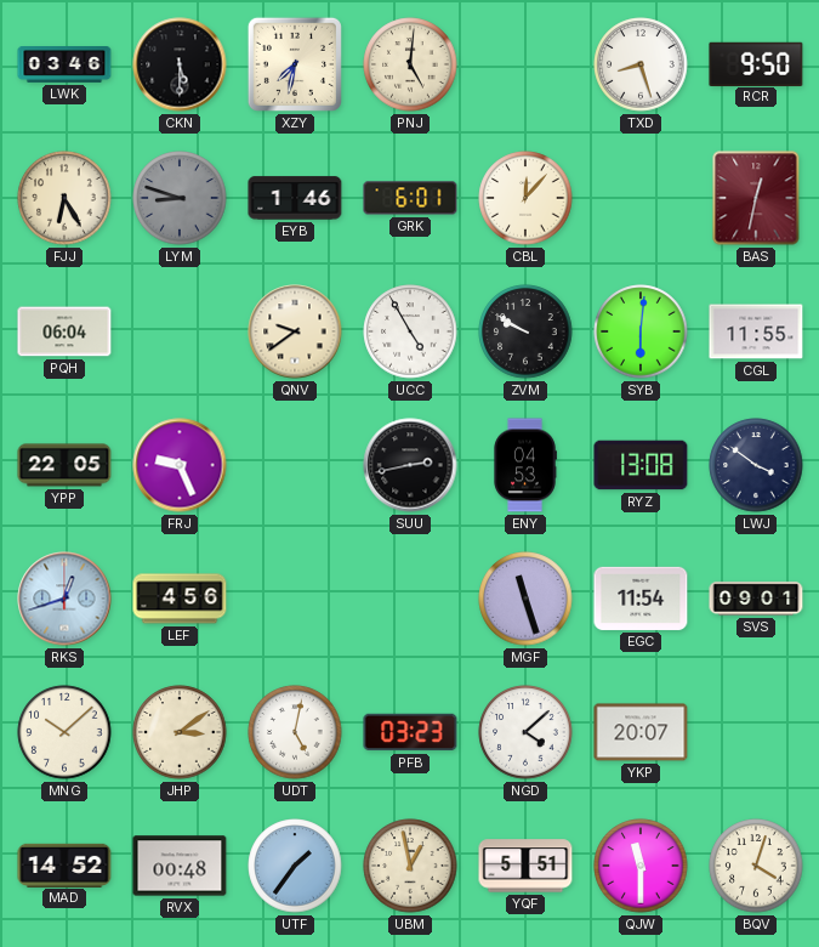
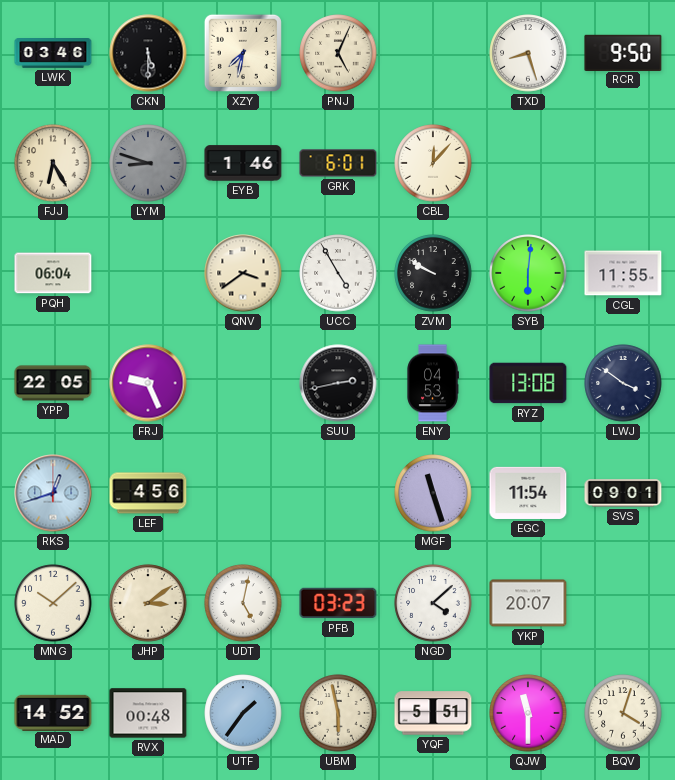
PNJ: 5:01 -> 5:04 (338, 53)
BAS: 12:32 -> none (756, 198)
QNV: 9:39 -> 3:39 (243, 273)
UBM: 12:58 -> 5:58 (338, 713)
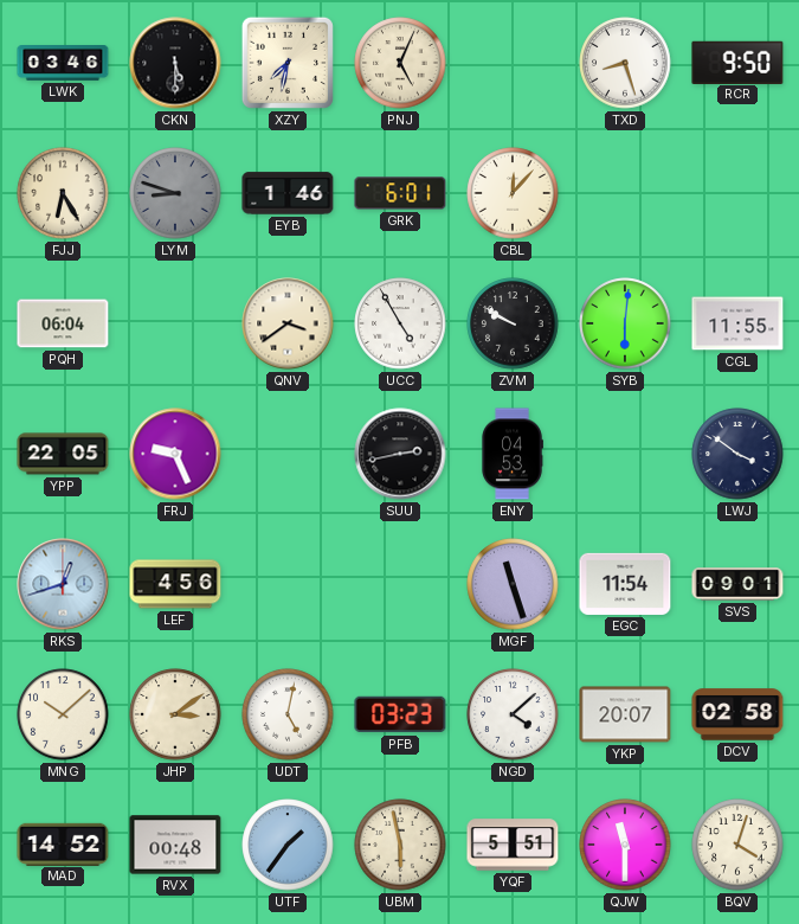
RYZ: 13:08 -> none (528, 383)
DCV: none -> 02:58 (737, 714)
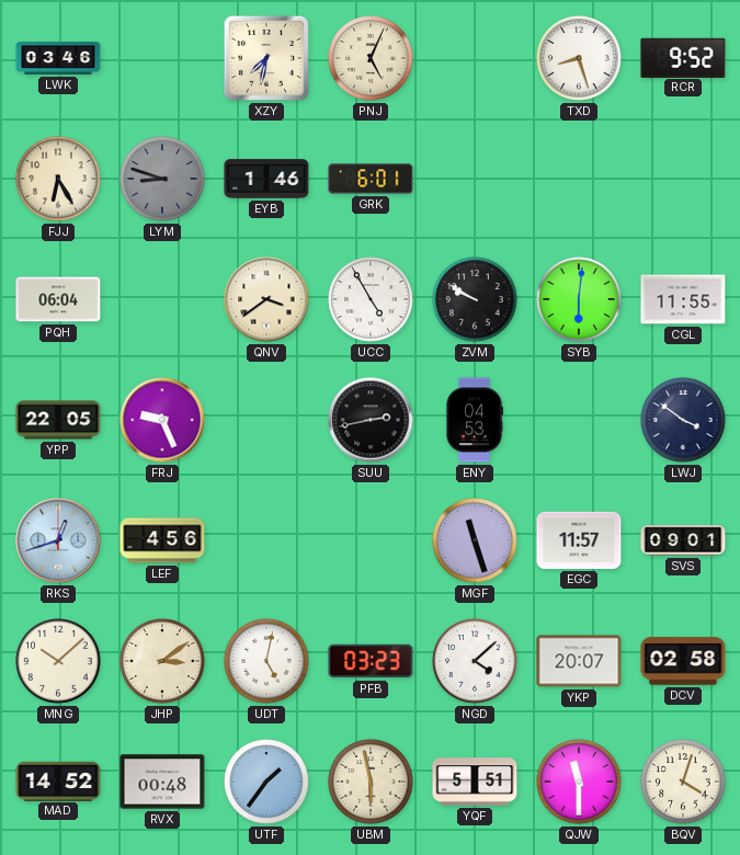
CKN: 5:30 -> none (175, 63)
RCR: 9:50 -> 9:52 (683, 57)
CBL: 12:07 -> none (513, 193)
EGC: 11:54 -> 11:57 (579, 540)
